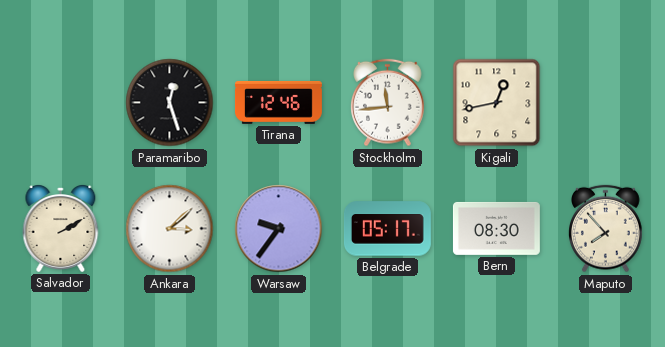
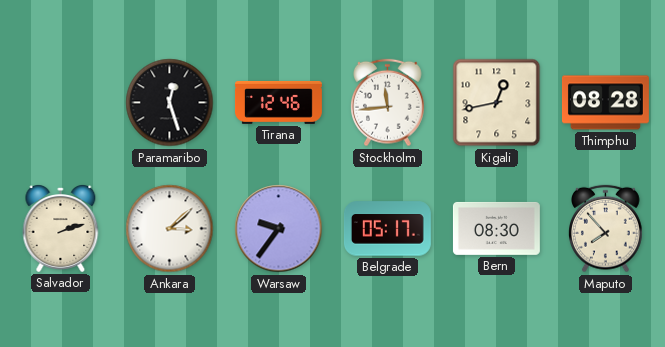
Thimphu: none -> 08:28 (605, 103)
Salvador: 2:10 -> 2:12 (61, 228)
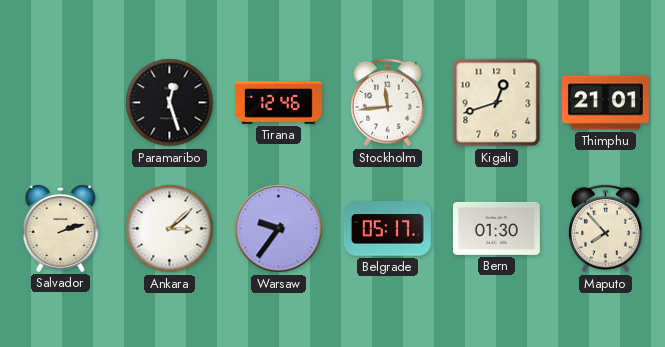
Kigali: 12:43 -> 12:42 (497, 103)
Thimphu: 08:28 -> 21:01 (605, 103)
Bern: 08:30 -> 01:30 (496, 228)
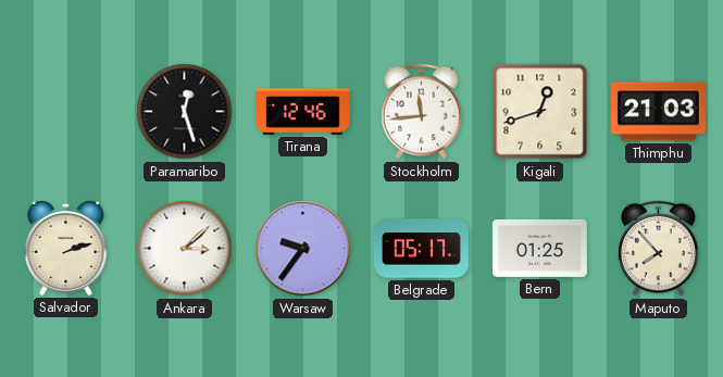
Thimphu: 21:01 -> 21:03 (658, 112)
Bern: 01:30 -> 01:25 (539, 248)
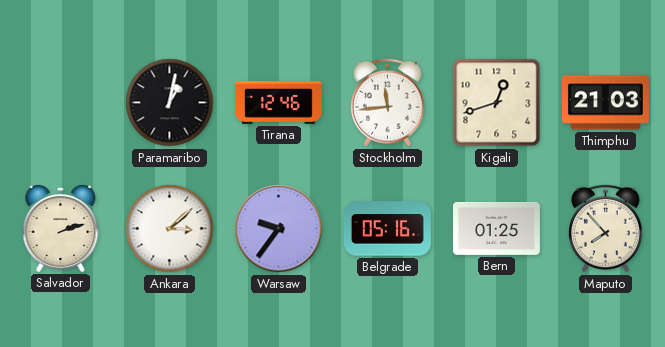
Paramaribo: 12:27 -> 1:02 (170, 103)
Belgrade: 05:17 -> 05:16 (387, 229)
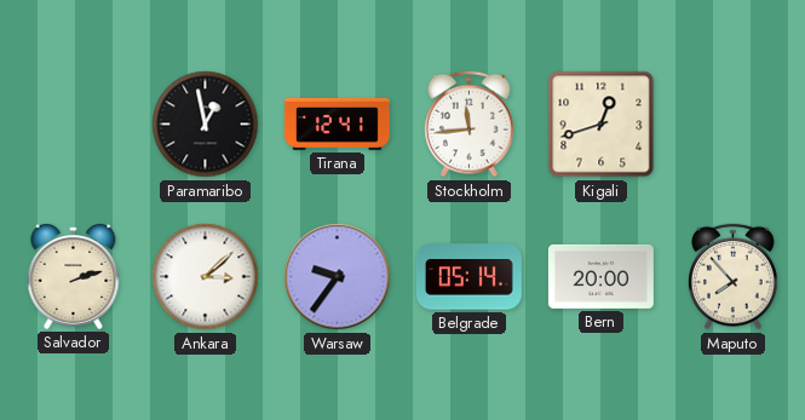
Paramaribo: 1:02 -> 12:58 (206, 125)
Tirana: 12:46 -> 12:41 (337, 123)
Thimphu: 21:03 -> none (605, 103)
Belgrade: 05:16 -> 05:14 (468, 277)
Bern: 01:25 -> 20:00 (600, 276)
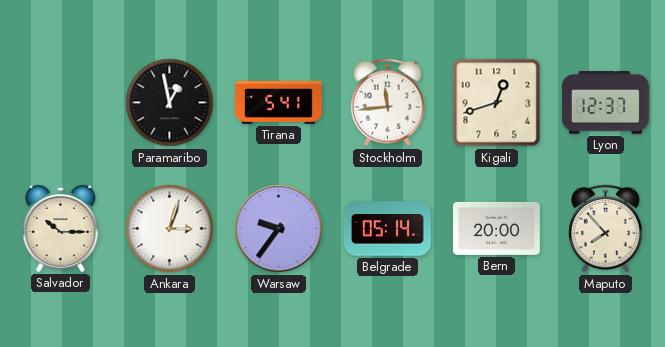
Tirana: 12:41 -> 5:41 (278, 102)
Lyon: none -> 12:37 (605, 103)
Salvador: 2:12 -> 10:15 (61, 228)
Ankara: 3:08 -> 3:03 (170, 229)
